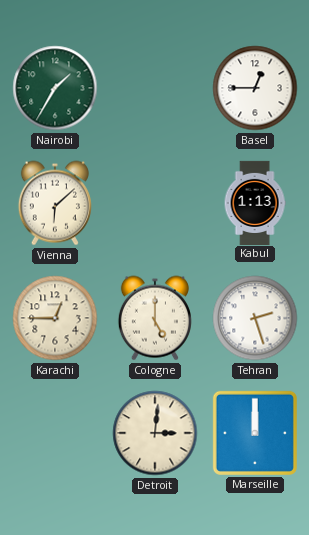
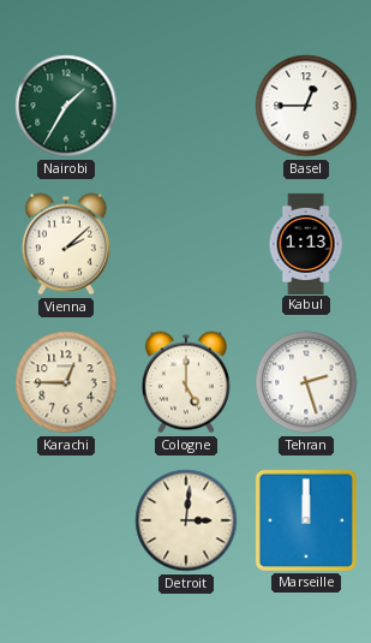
Vienna: 6:08 -> 2:08 (66, 244)
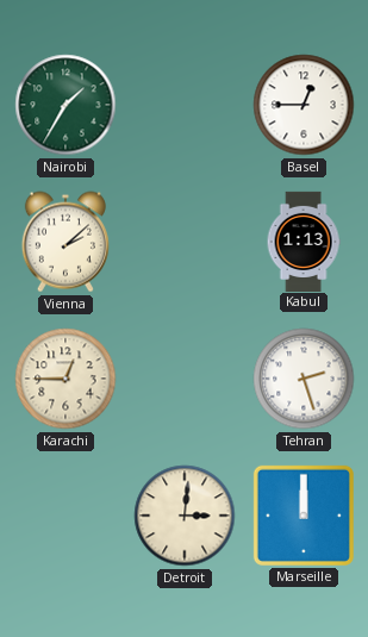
Cologne: 5:00 -> none (186, 382)
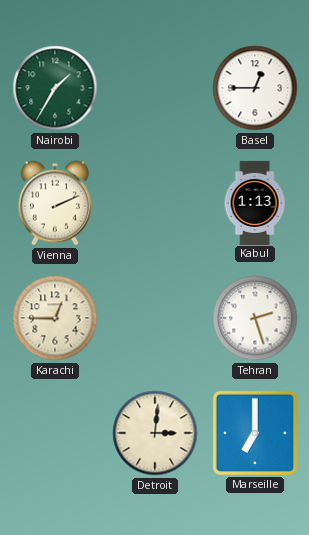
Vienna: 2:08 -> 2:11 (55, 203)
Marseille: 12:00 -> 7:00 (255, 433)
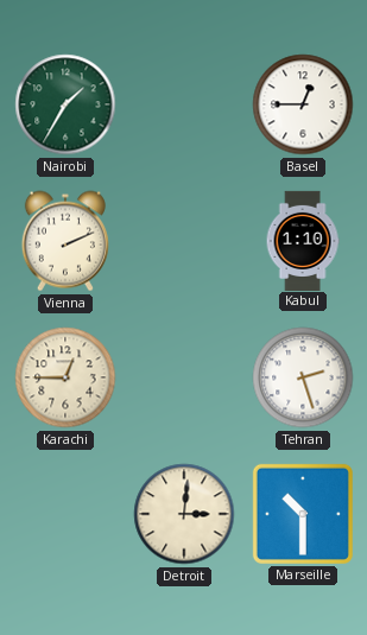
Kabul: 1:13 -> 1:10 (303, 240)
Marseille: 7:00 -> 10:30 (303, 514)
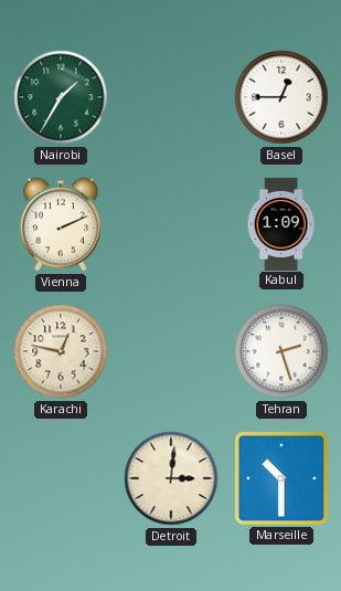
Kabul: 1:10 -> 1:09 (281, 223)
Karachi: 12:45 -> 12:47 (61, 351)
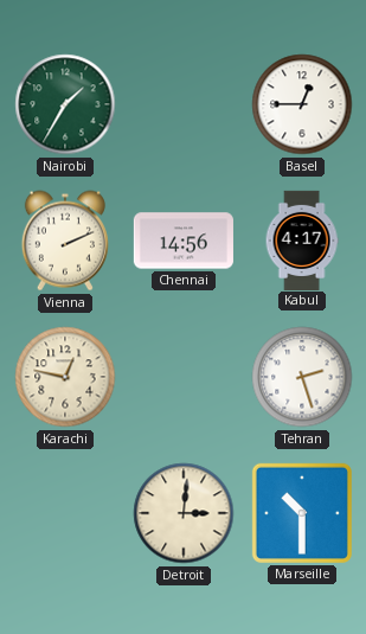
Chennai: none -> 14:56 (184, 241)
Kabul: 1:09 -> 4:17 (302, 239)
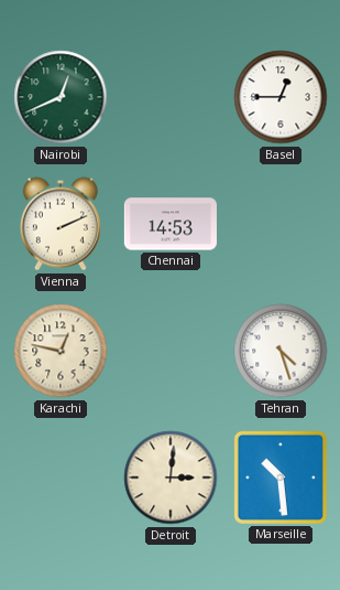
Nairobi: 1:35 -> 12:41 (61, 97)
Chennai: 14:56 -> 14:53 (171, 224)
Kabul: 4:17 -> none (302, 239)
Tehran: 2:27 -> 4:27 (281, 351)
Marseille: 10:30 -> 10:29 (281, 478)
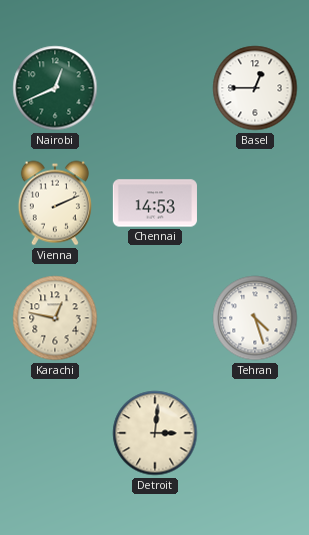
Marseille: 10:29 -> none (281, 478)
